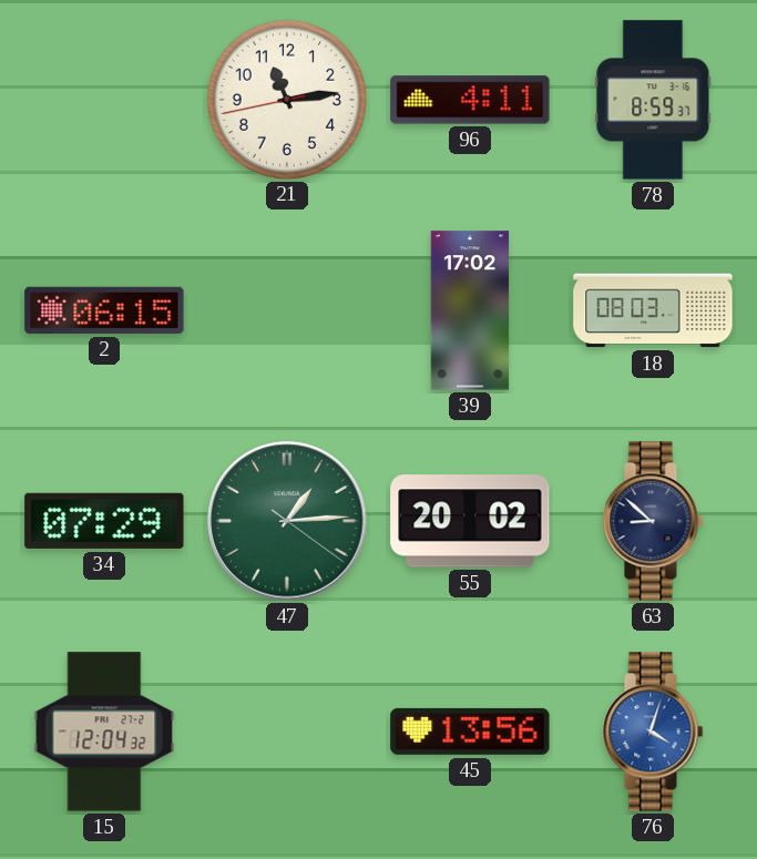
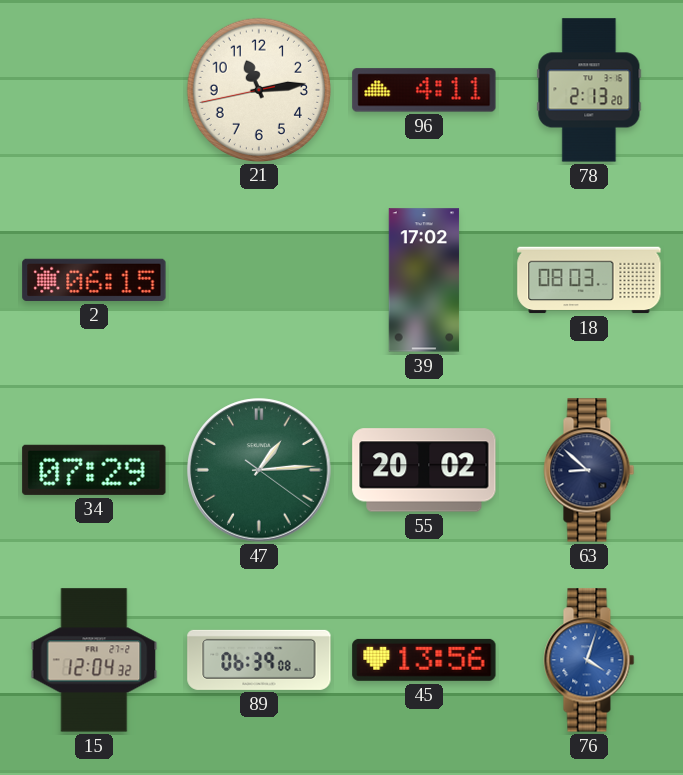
78: 8:59 -> 2:13 (589, 90)
89: none -> 06:39 (259, 660)
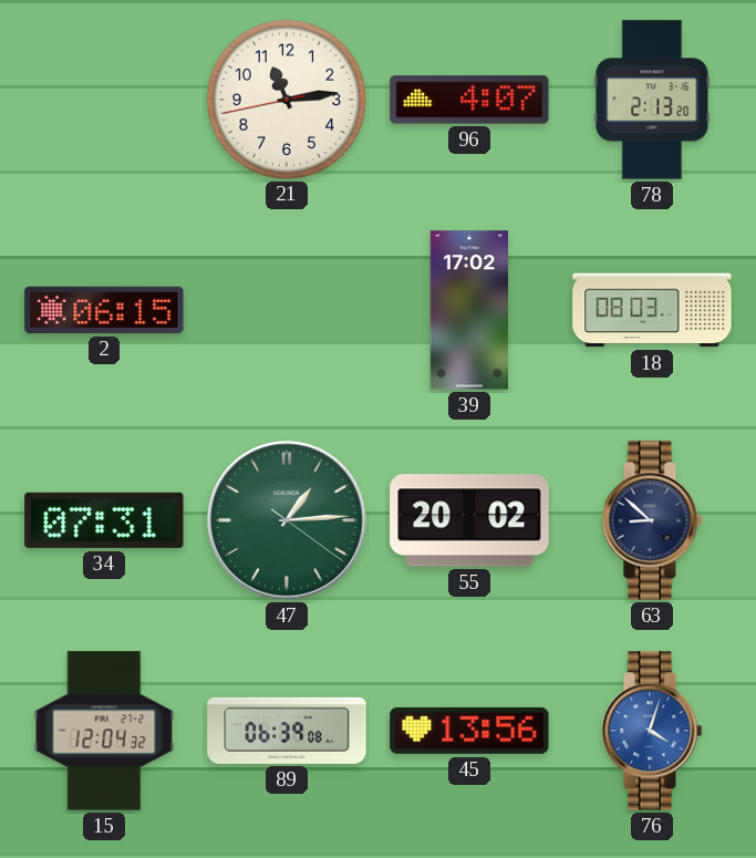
96: 4:11 -> 4:07 (469, 100)
34: 07:29 -> 07:31 (104, 520)
